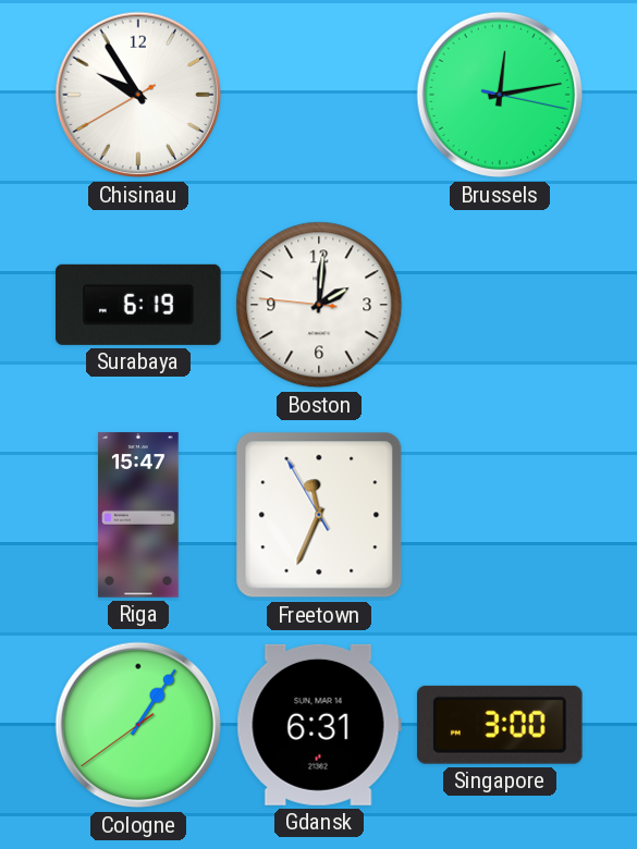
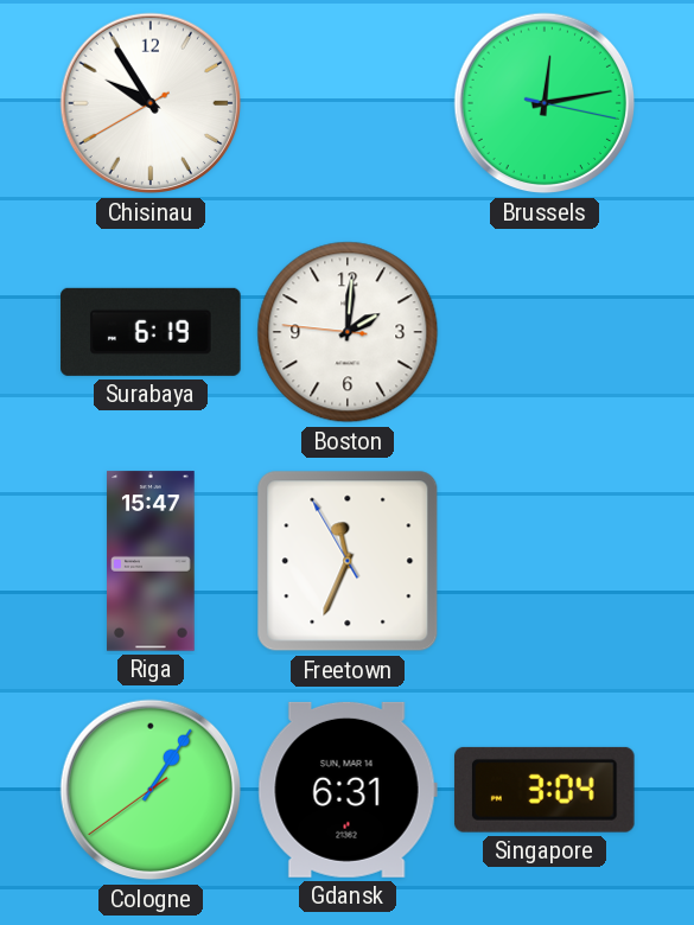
Singapore: 3:00 -> 3:04 (545, 790)
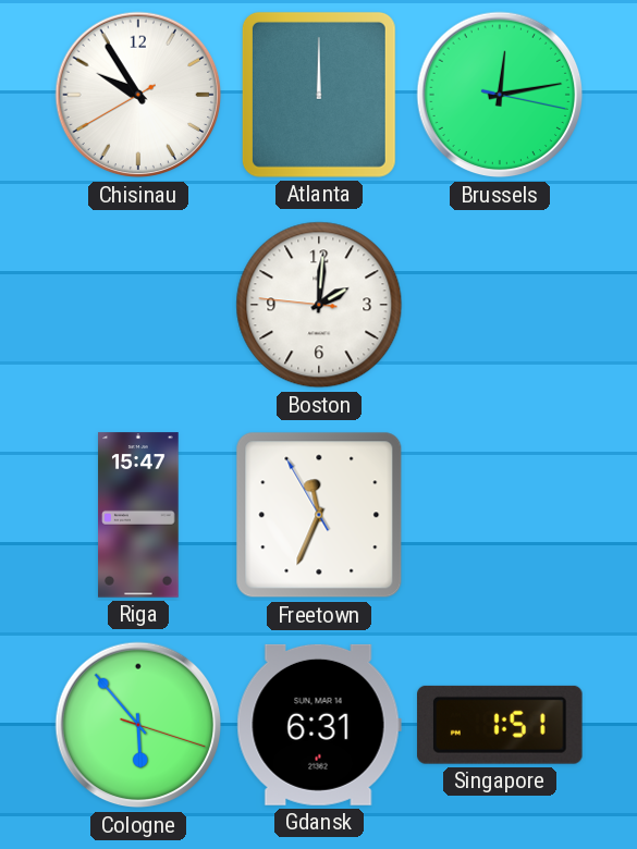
Atlanta: none -> 12:00 (319, 95)
Surabaya: 6:19 -> none (151, 332)
Cologne: 1:05 -> 5:53 (138, 725)
Singapore: 3:04 -> 1:51 (500, 725)
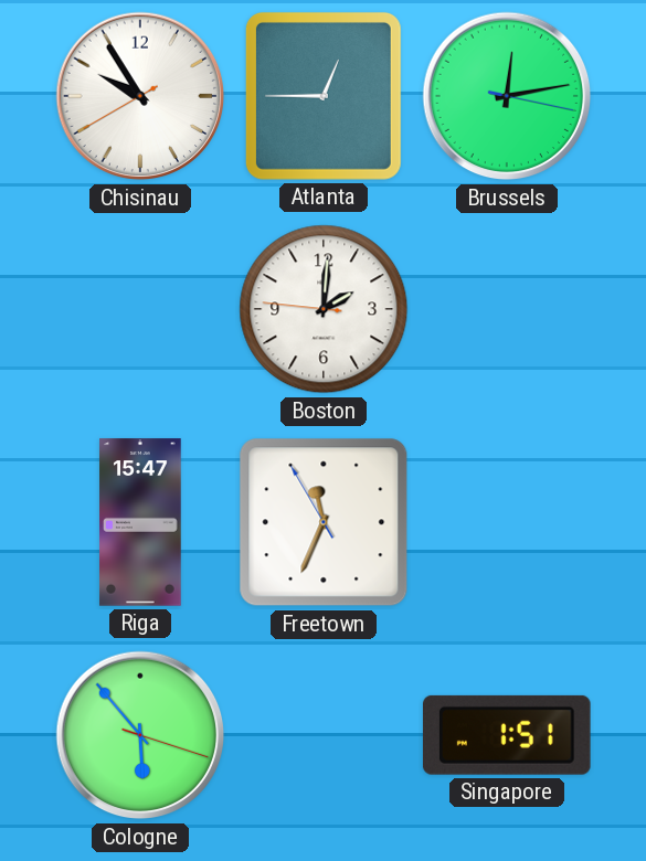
Atlanta: 12:00 -> 12:45 (324, 96)
Gdansk: 6:31 -> none (319, 725)
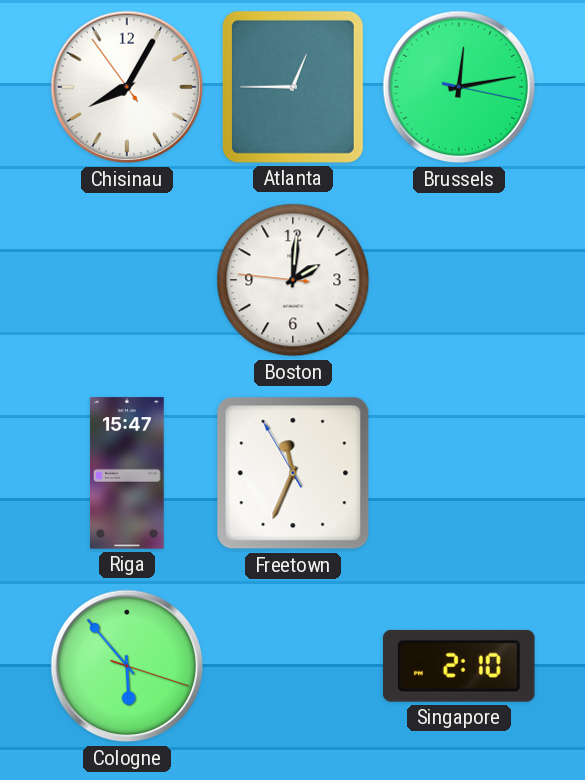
Chisinau: 9:54 -> 8:04 (127, 87)
Singapore: 1:51 -> 2:10 (459, 666)
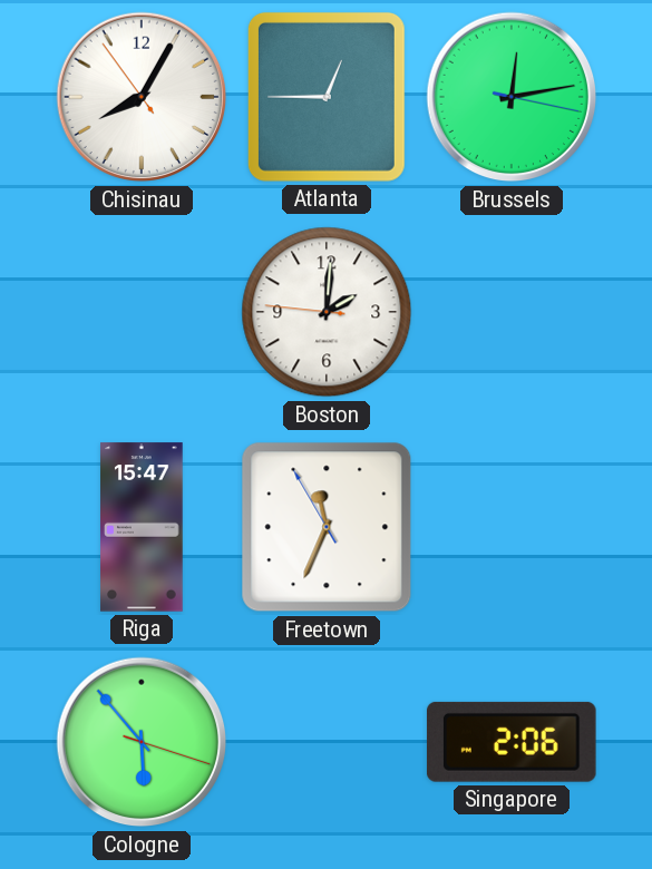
Singapore: 2:10 -> 2:06 (512, 742)
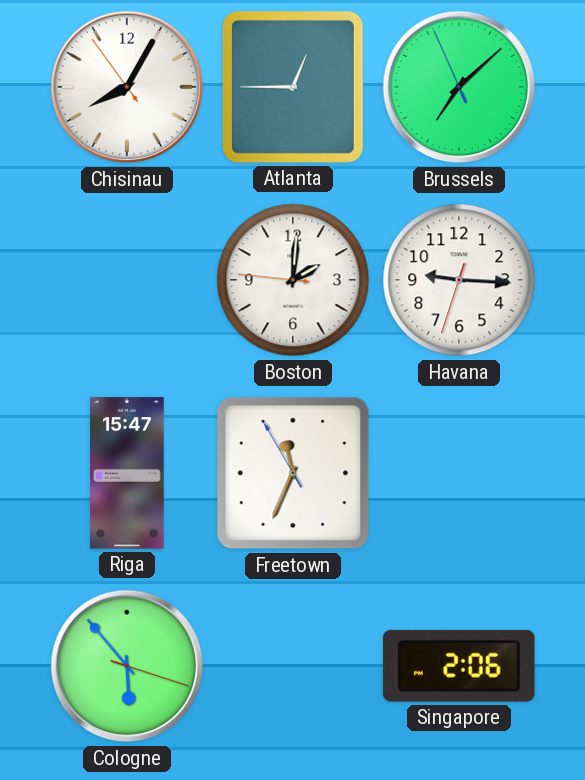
Brussels: 12:13 -> 7:07 (459, 87)
Havana: none -> 9:15 (459, 280)
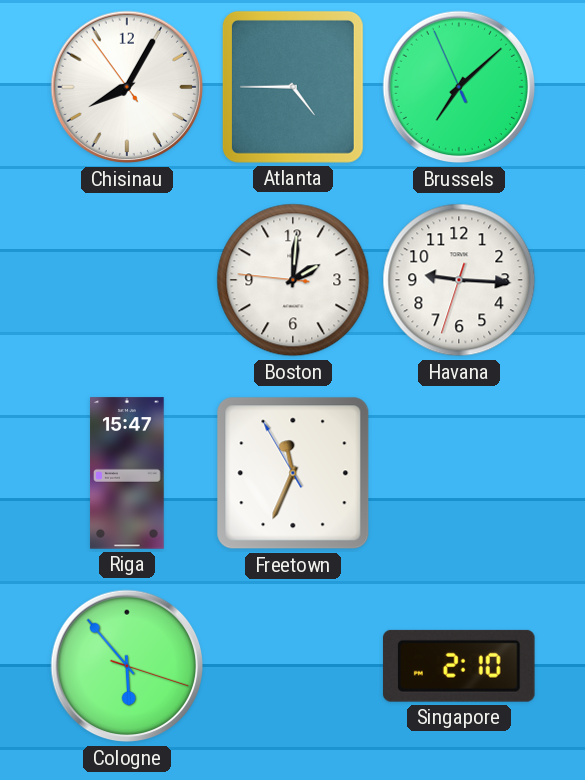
Atlanta: 12:45 -> 4:45 (293, 87)
Singapore: 2:06 -> 2:10 (459, 666)
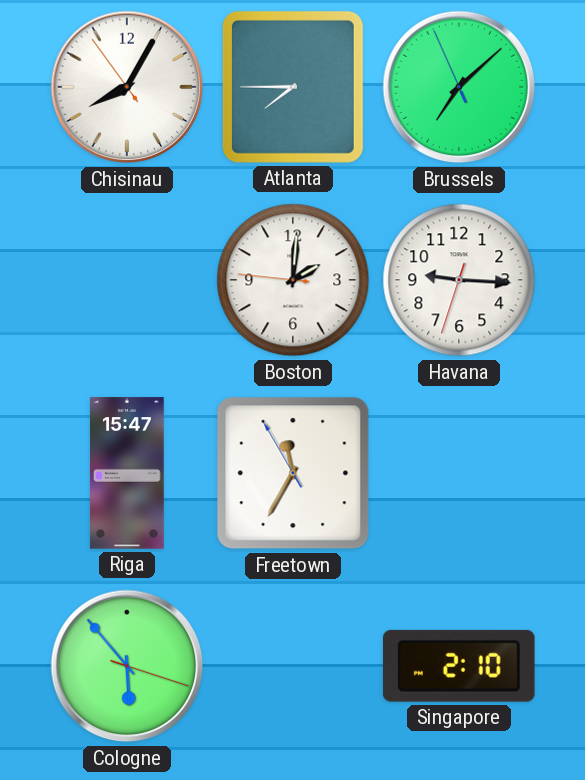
Atlanta: 4:45 -> 7:45 (293, 87)
Freetown: 11:33 -> 11:34 (293, 473)
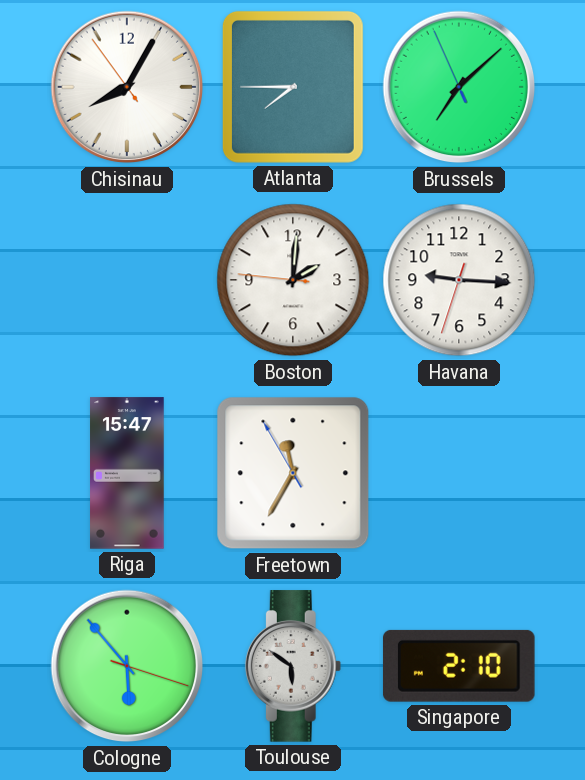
Toulouse: none -> 5:51 (293, 666)
